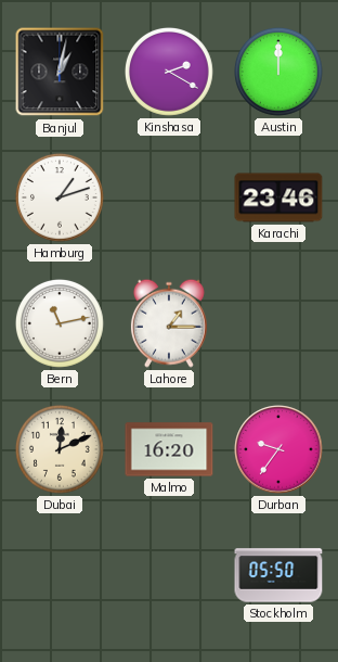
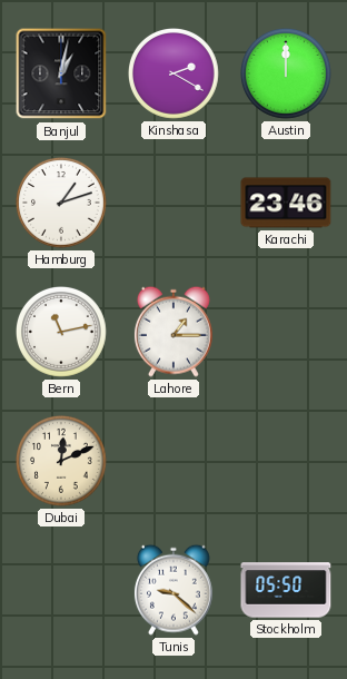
Malmo: 16:20 -> none (169, 449)
Durban: 9:36 -> none (278, 449)
Tunis: none -> 9:22 (173, 590)
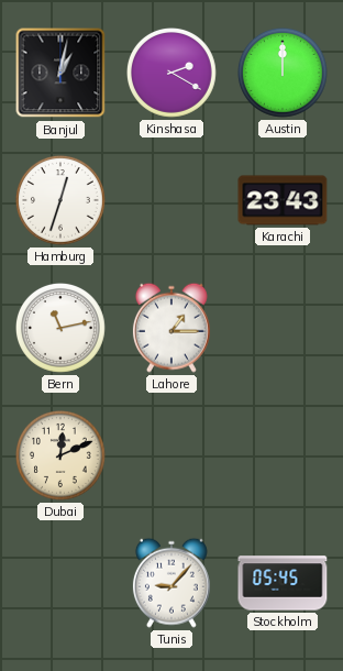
Hamburg: 1:12 -> 12:33 (62, 201)
Karachi: 23:46 -> 23:43 (283, 200)
Tunis: 9:22 -> 9:07 (171, 583)
Stockholm: 05:50 -> 05:45 (283, 583)
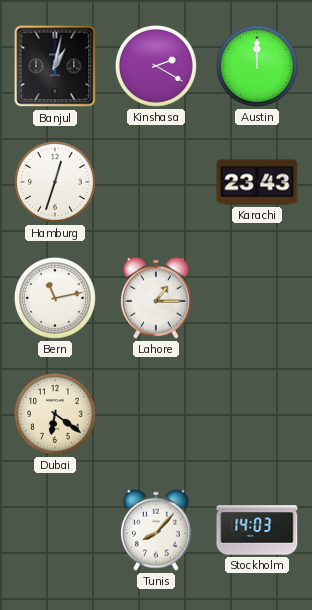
Dubai: 12:11 -> 6:21 (56, 415)
Tunis: 9:07 -> 8:07 (156, 530)
Stockholm: 05:45 -> 14:03 (257, 530)
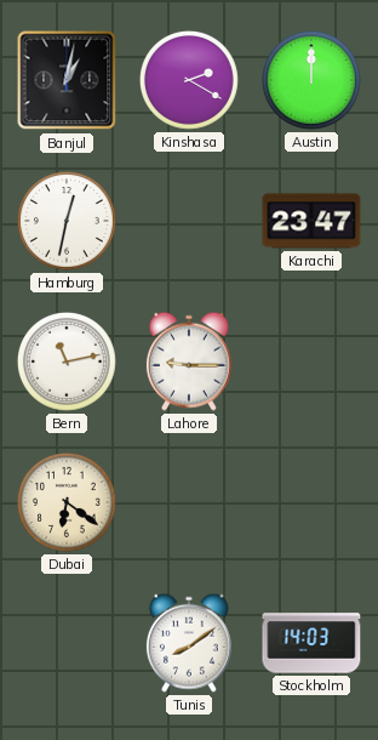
Hamburg: 12:33 -> 12:32 (68, 222)
Karachi: 23:43 -> 23:47 (311, 221)
Lahore: 1:15 -> 9:15 (189, 362)
Tunis: 8:07 -> 8:09 (189, 643)
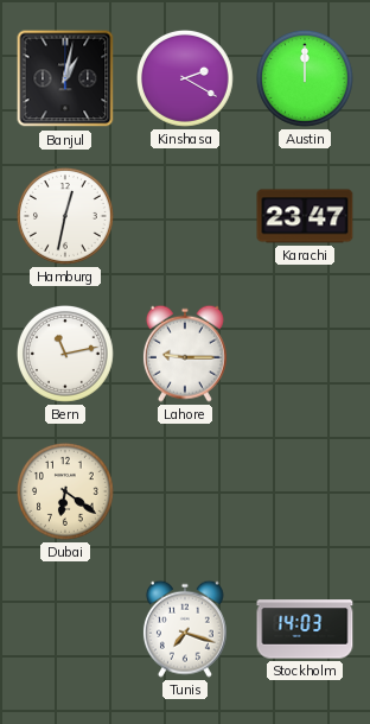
Tunis: 8:09 -> 7:18 (185, 629)
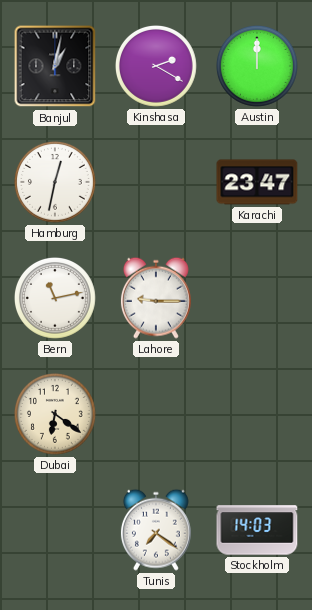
Tunis: 7:18 -> 7:21 (156, 530)
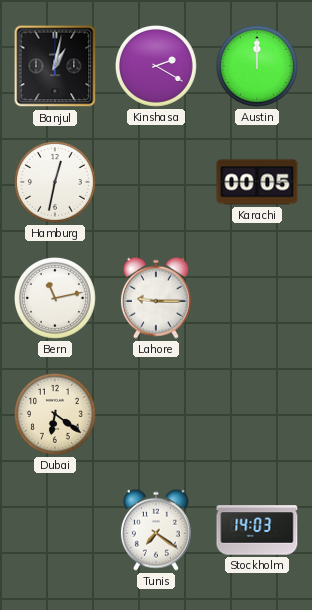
Karachi: 23:47 -> 00:05 (257, 182)
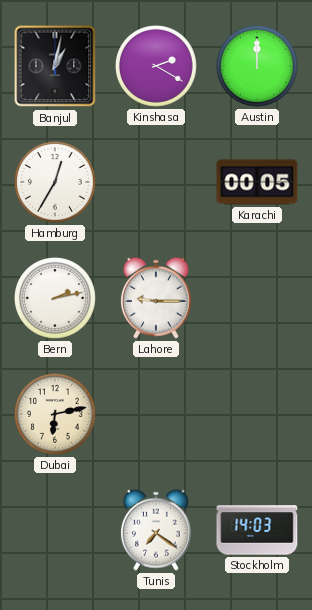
Hamburg: 12:32 -> 12:35 (56, 183)
Bern: 11:13 -> 2:13 (56, 299)
Dubai: 6:21 -> 6:13 (56, 415)
